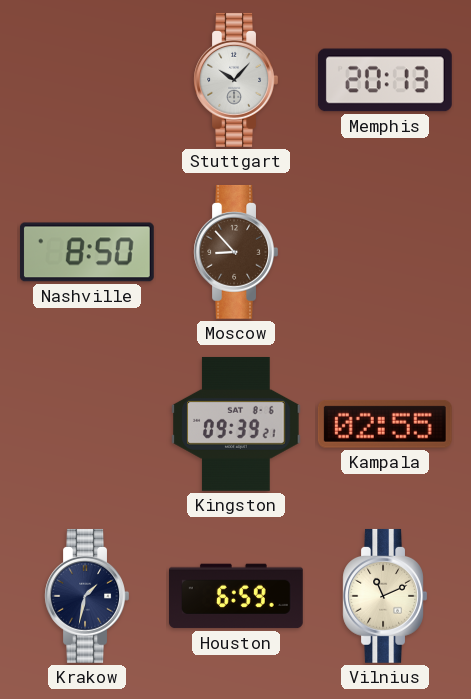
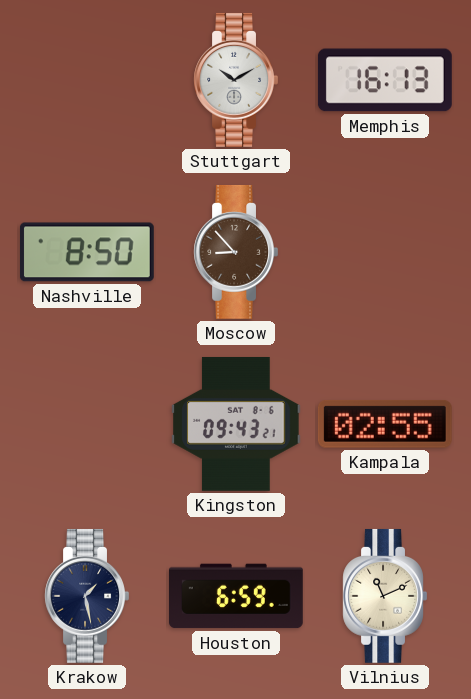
Stuttgart: 10:07 -> 10:10 (236, 80)
Memphis: 20:13 -> 16:13 (385, 80)
Kingston: 09:39 -> 09:43 (236, 424)
Krakow: 1:32 -> 1:28 (87, 596)
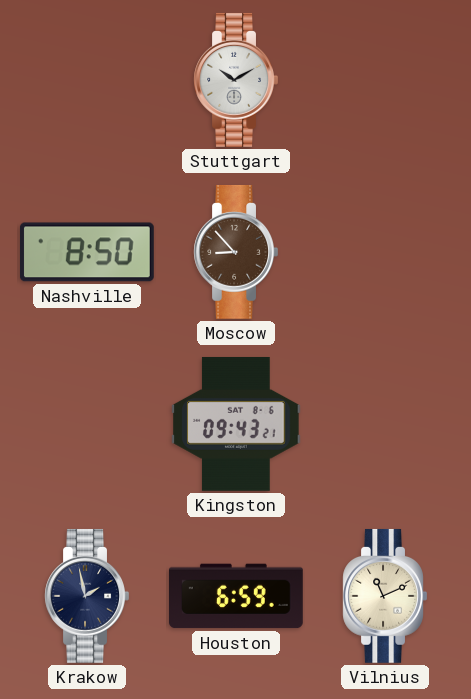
Memphis: 16:13 -> none (385, 80)
Kampala: 02:55 -> none (385, 424)
Krakow: 1:28 -> 1:58 (87, 596)
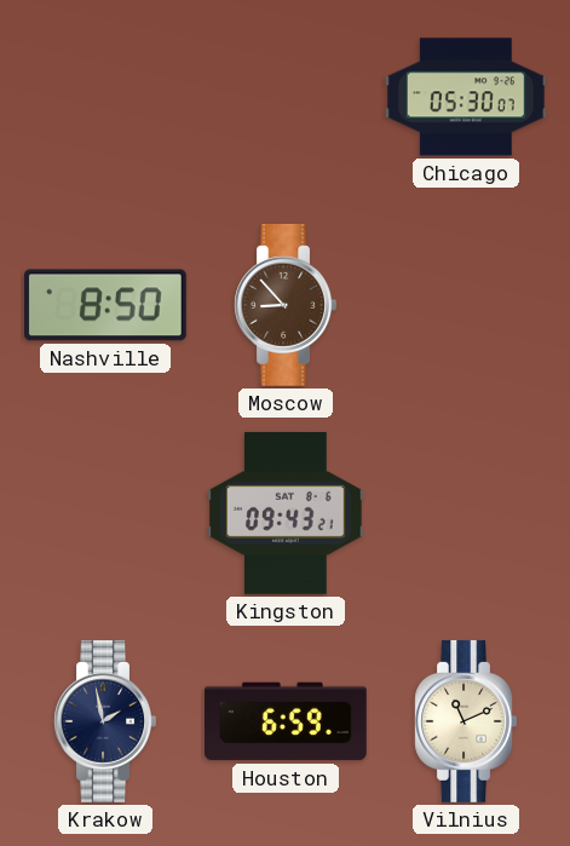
Stuttgart: 10:10 -> none (236, 80)
Chicago: none -> 05:30 (466, 97)
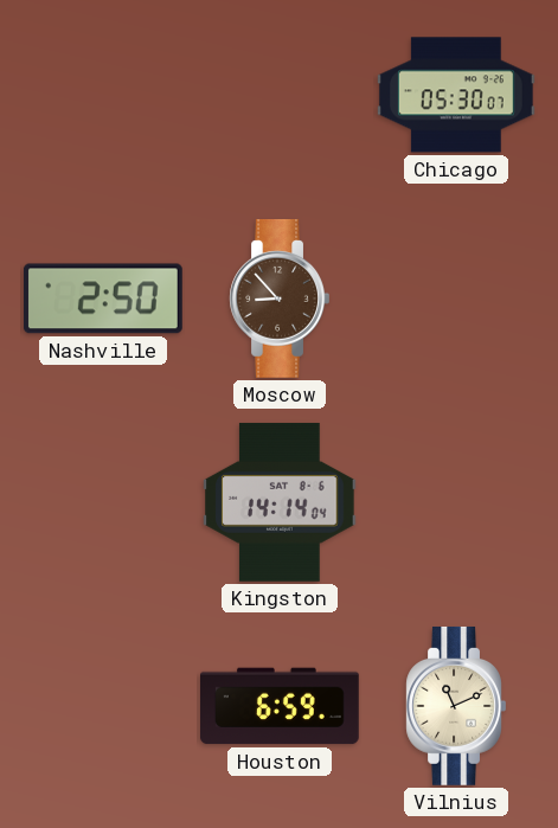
Nashville: 8:50 -> 2:50 (103, 299)
Kingston: 09:43 -> 14:14 (280, 502)
Krakow: 1:58 -> none (105, 721)
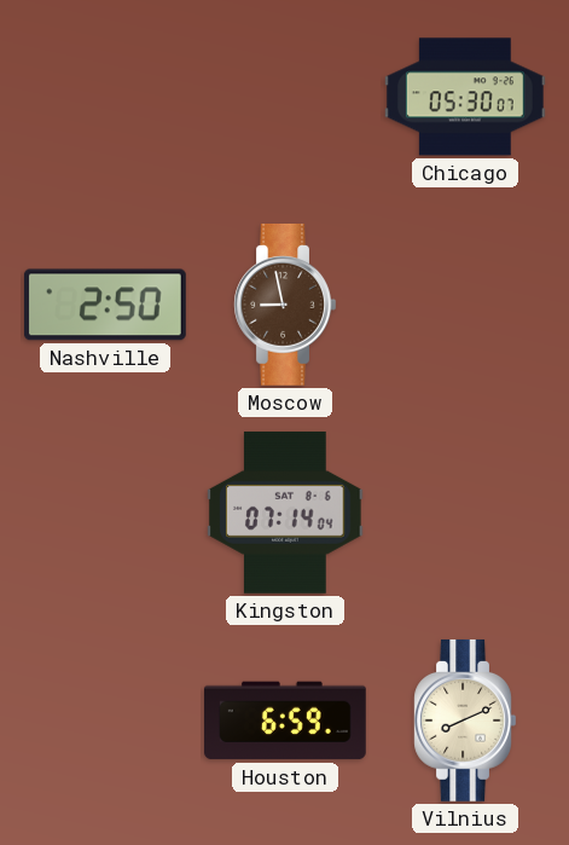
Moscow: 8:53 -> 8:58 (285, 305)
Kingston: 14:14 -> 07:14 (285, 513)
Vilnius: 11:11 -> 8:11 (465, 720)
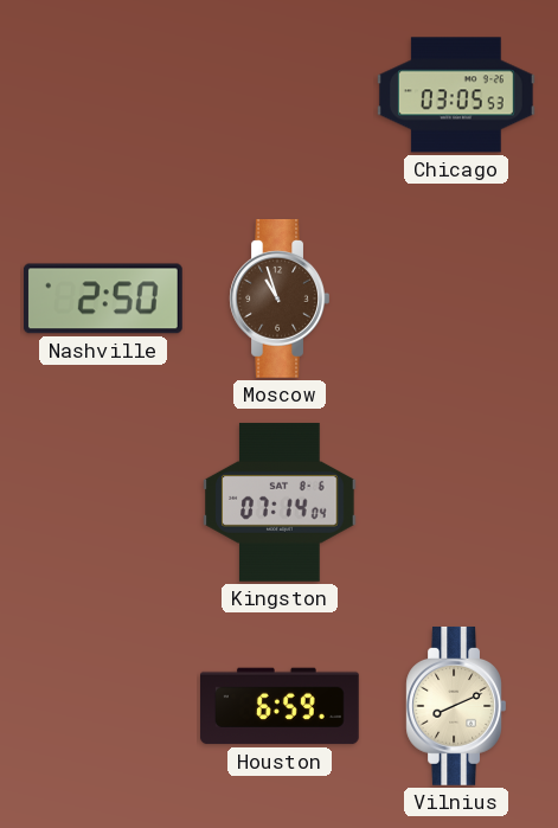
Chicago: 05:30 -> 03:05 (456, 95)
Moscow: 8:58 -> 10:57 (280, 299)
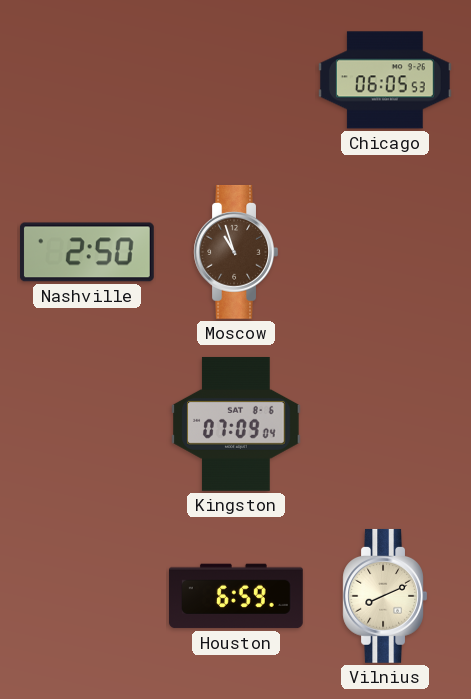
Chicago: 03:05 -> 06:05 (385, 80)
Kingston: 07:14 -> 07:09 (236, 424)
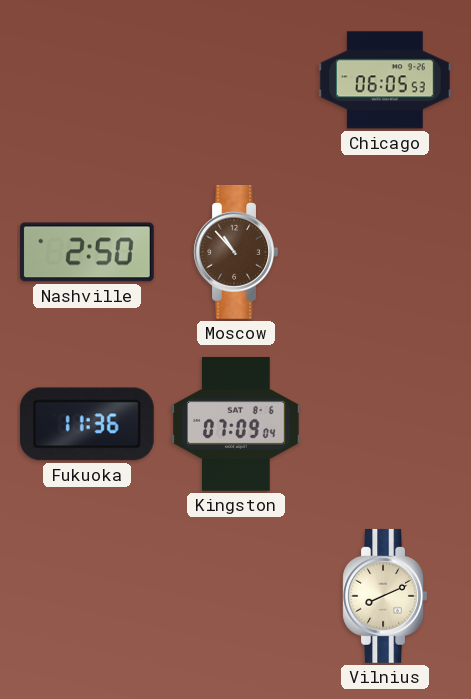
Moscow: 10:57 -> 10:53 (236, 252)
Fukuoka: none -> 11:36 (87, 424)
Houston: 6:59 -> none (236, 596)
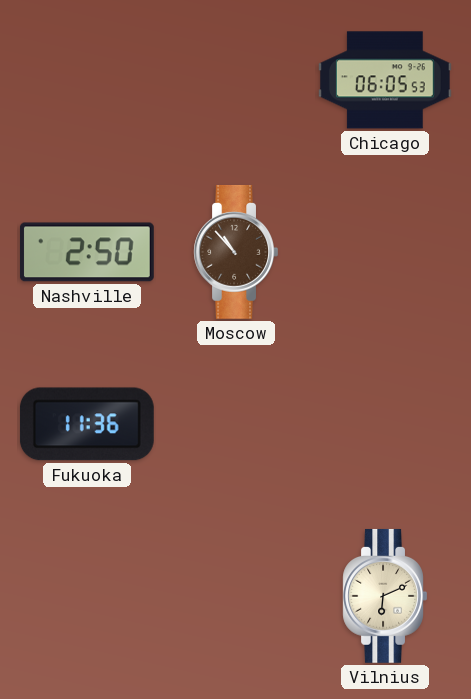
Kingston: 07:09 -> none (236, 424)
Vilnius: 8:11 -> 6:11 (385, 596)
